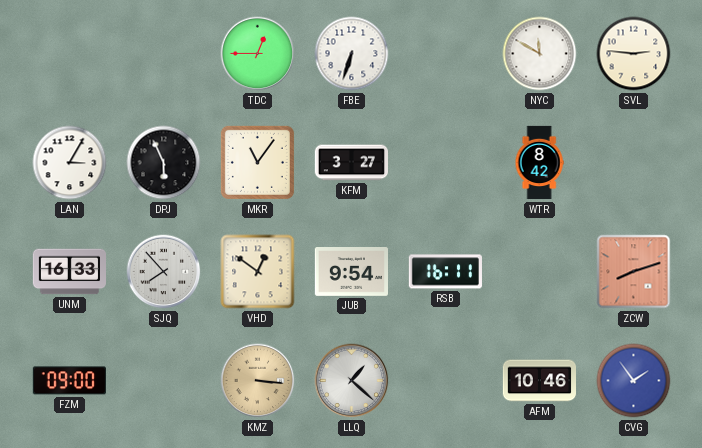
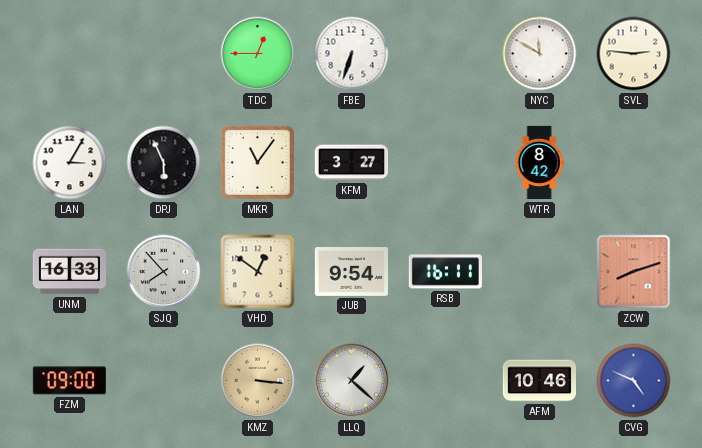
CVG: 1:54 -> 4:49 (634, 381)
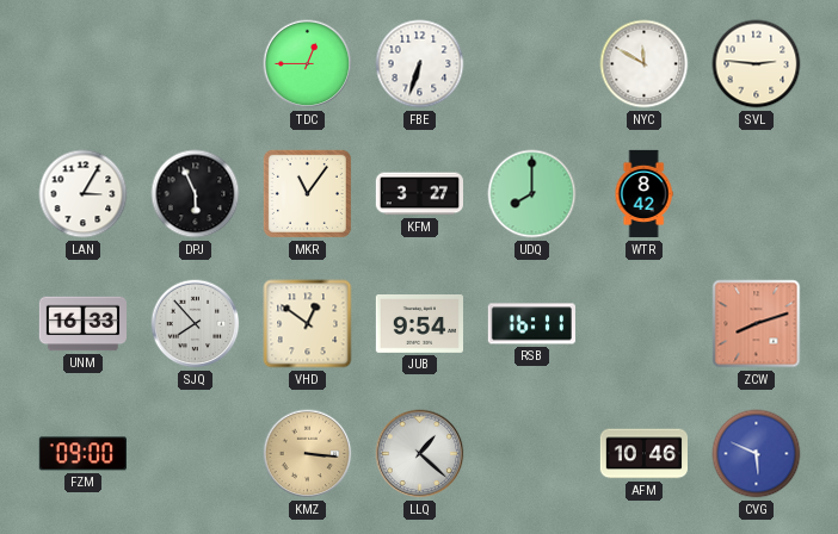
UDQ: none -> 8:00 (532, 194)
CVG: 4:49 -> 5:49 (757, 454)
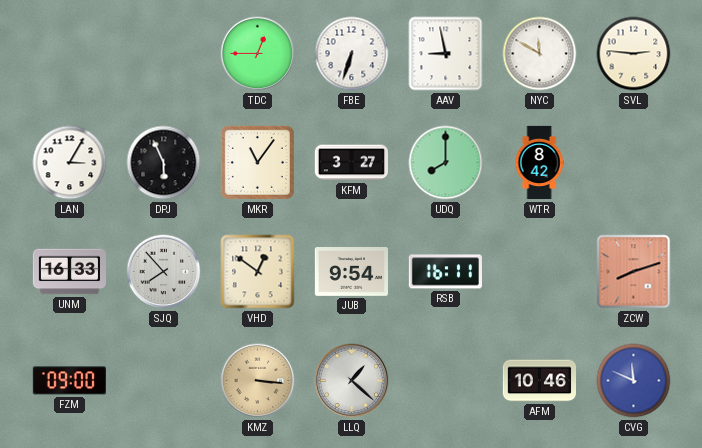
AAV: none -> 8:58 (446, 54)
CVG: 5:49 -> 11:49 (634, 381)
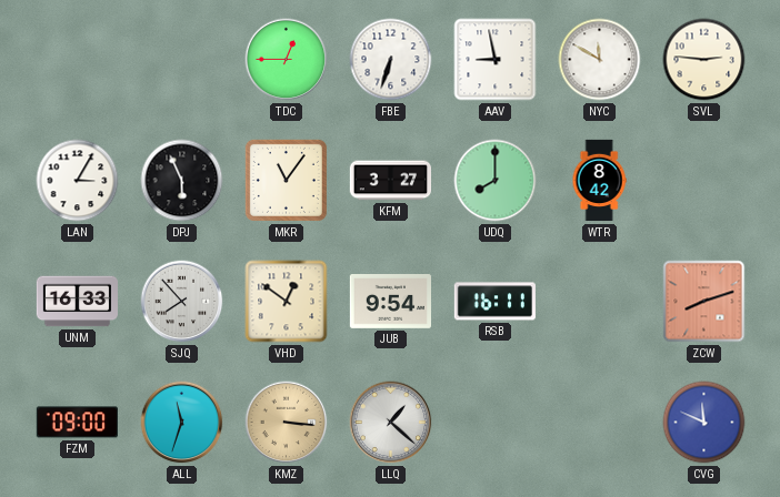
ALL: none -> 11:33 (182, 423)
AFM: 10:46 -> none (539, 381)
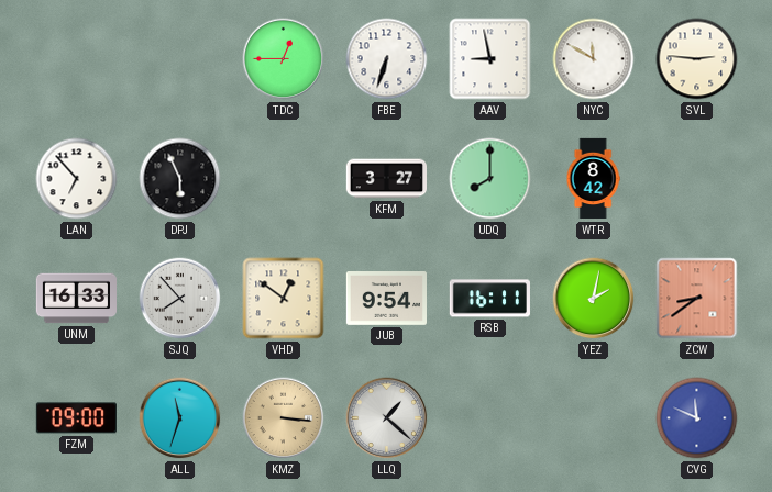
LAN: 3:05 -> 6:53 (77, 179)
MKR: 11:06 -> none (286, 180)
YEZ: none -> 2:02 (594, 299)
ZCW: 8:12 -> 8:39 (697, 299)
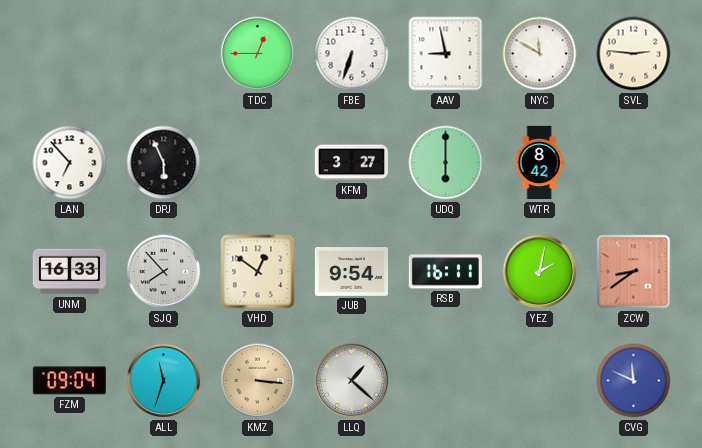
UDQ: 8:00 -> 6:00 (446, 163)
FZM: 09:00 -> 09:04 (69, 381)
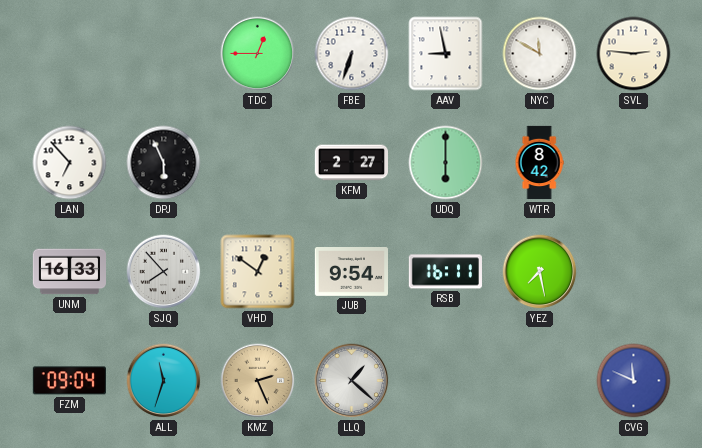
KFM: 3:27 -> 2:27 (351, 163)
YEZ: 2:02 -> 7:28 (540, 272)
ZCW: 8:39 -> none (634, 272)
KMZ: 3:16 -> 2:26 (258, 381)
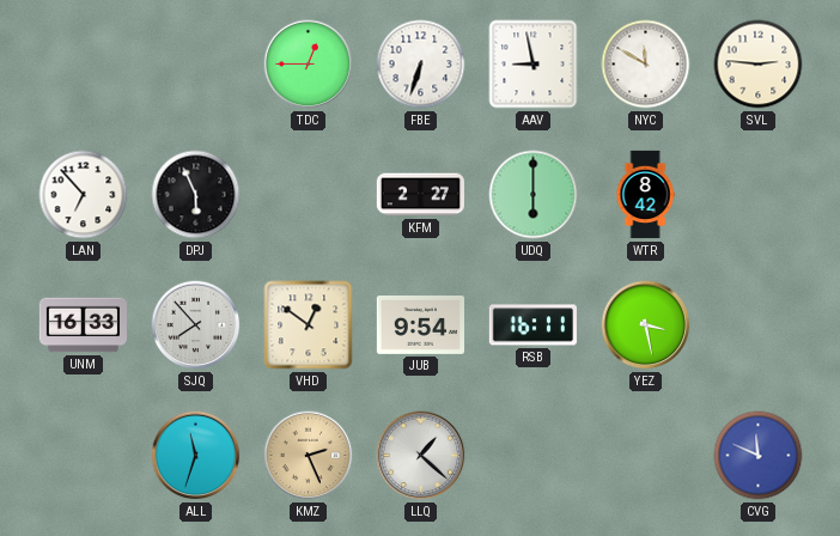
YEZ: 7:28 -> 3:28 (646, 325)
FZM: 09:04 -> none (69, 381)
